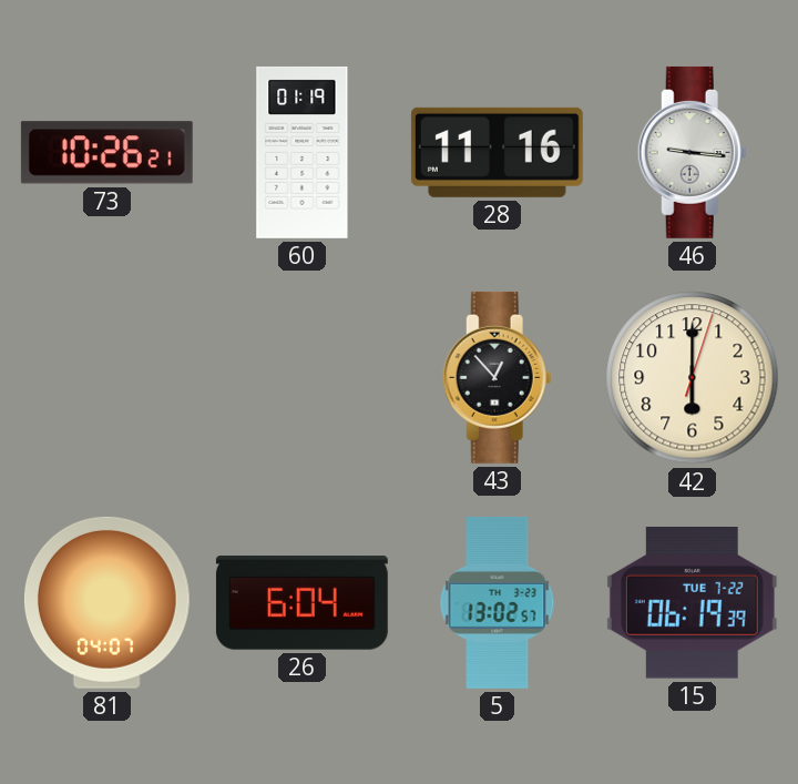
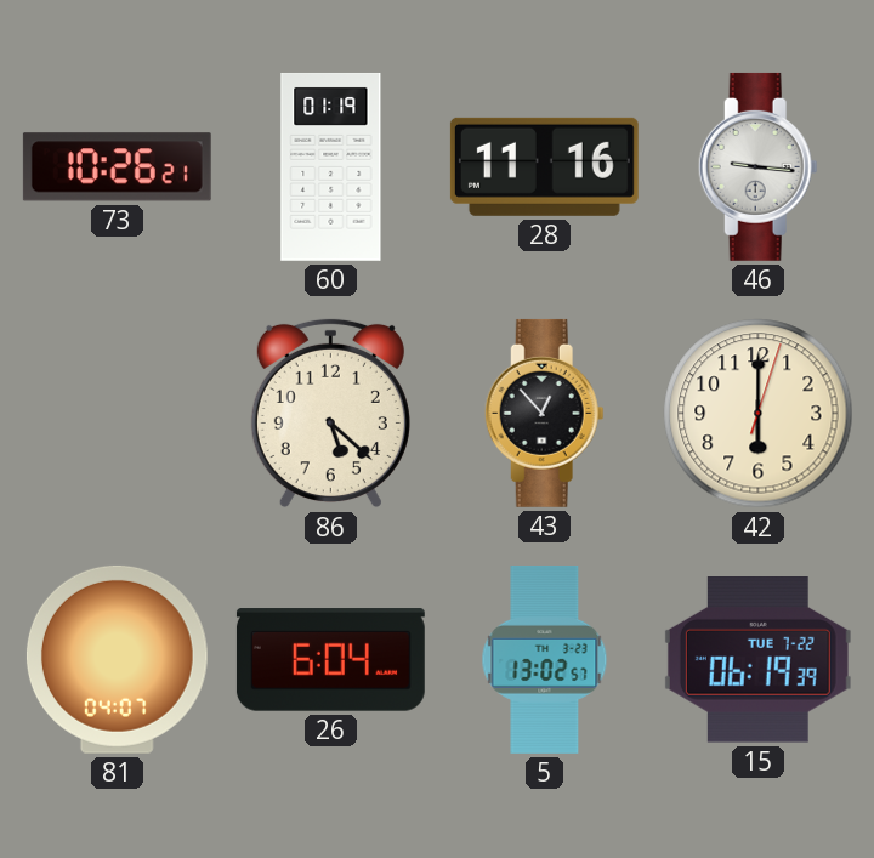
86: none -> 5:22 (330, 414)
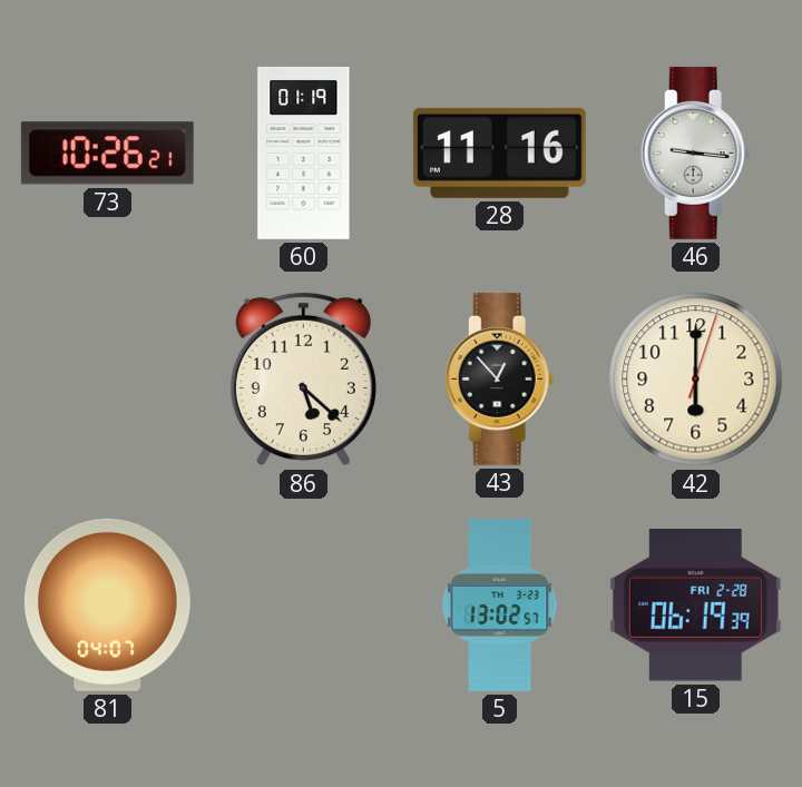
26: 6:04 -> none (330, 660)
15 date: TUE 7-22 -> FRI 2-28 (695, 606)
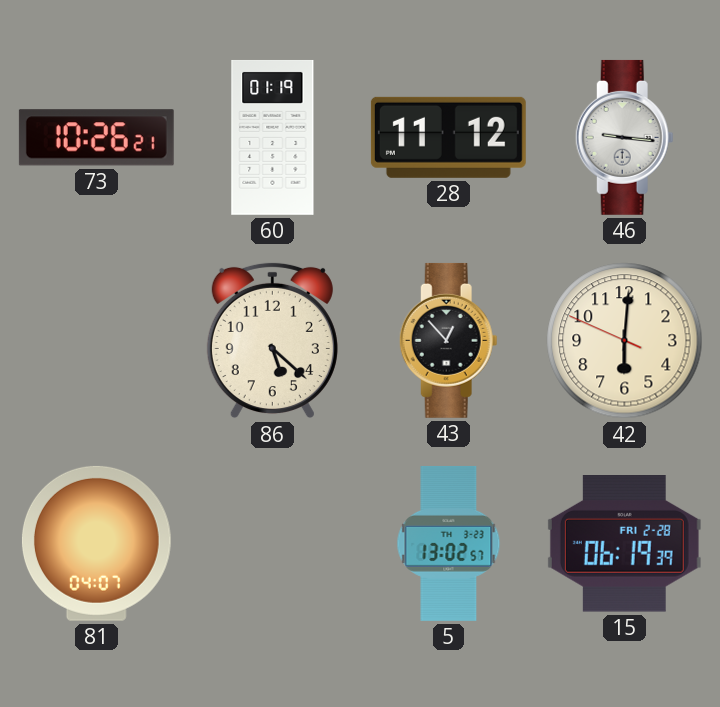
28: 11:16 -> 11:12 (448, 137)
42: 6:00:03 -> 6:00:49 (625, 341)
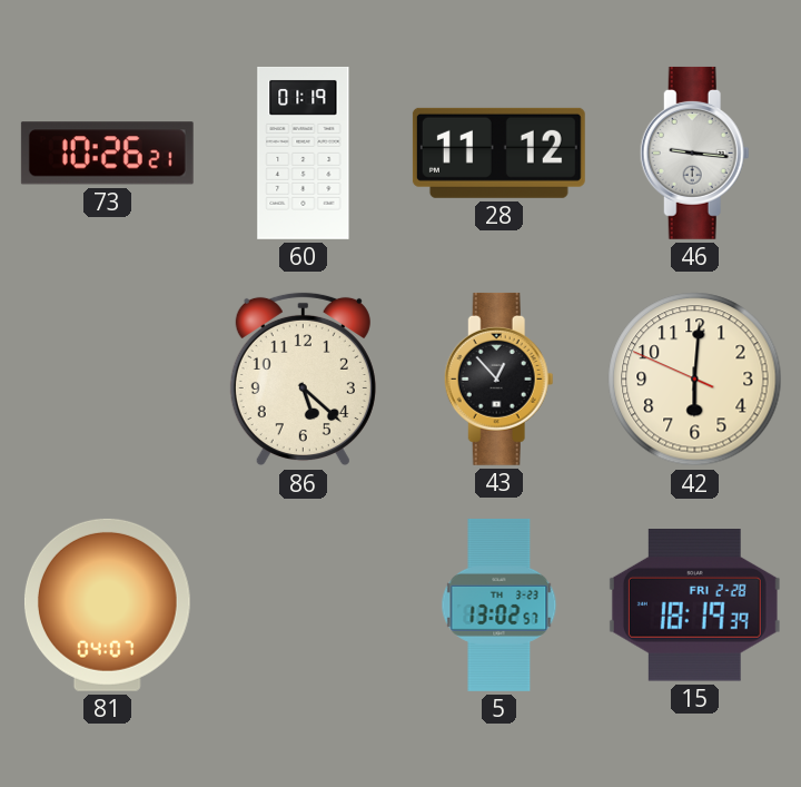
15: 06:19 -> 18:19 (694, 606)
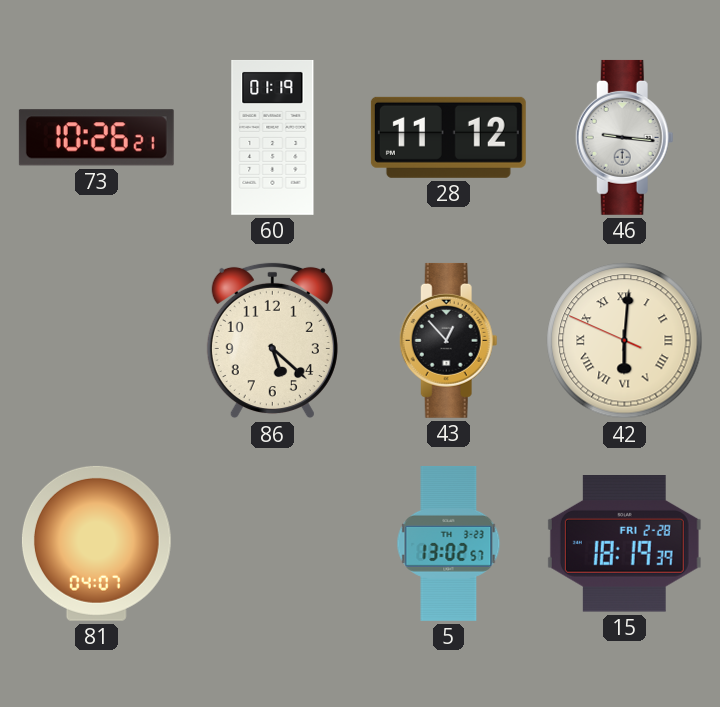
42 numerals: Arabic -> Roman (625, 341)
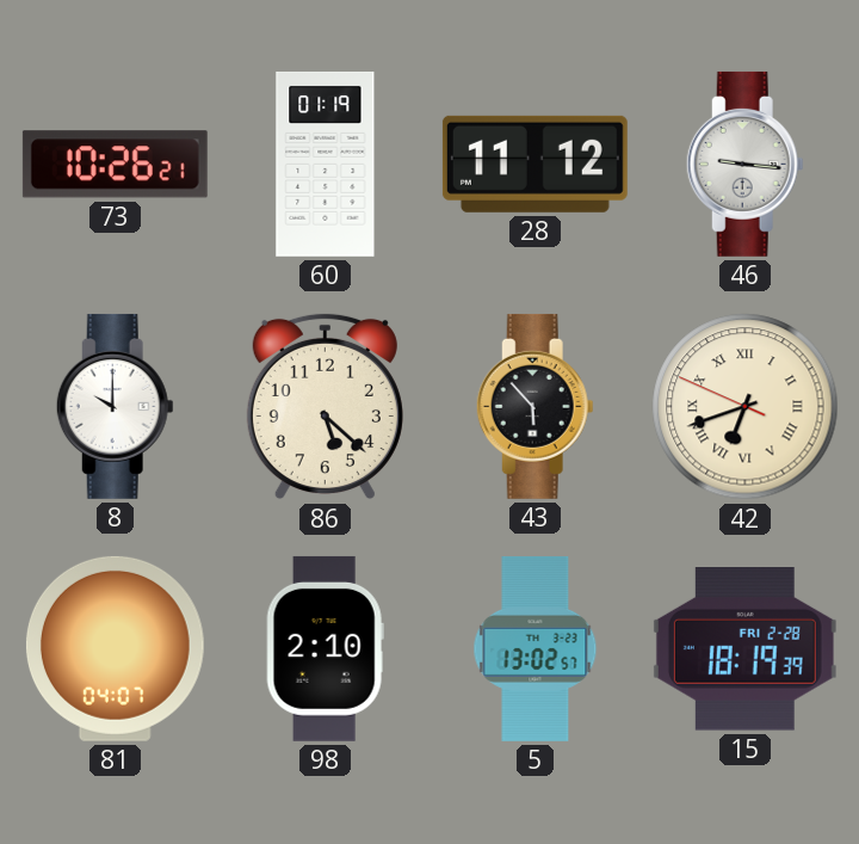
8: none -> 10:00 (115, 406)
43: 12:53 -> 5:53 (534, 406)
42: 6:00 -> 6:41 (746, 407)
98: none -> 2:10 (325, 648)
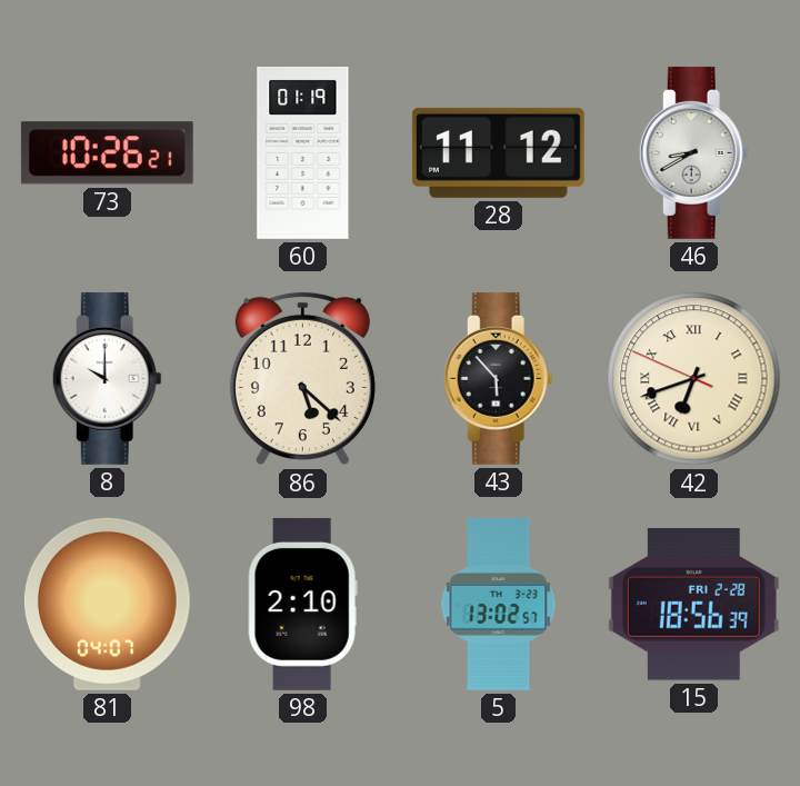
46: 9:16 -> 8:40 (693, 152)
15: 18:19 -> 18:56 (693, 605)
